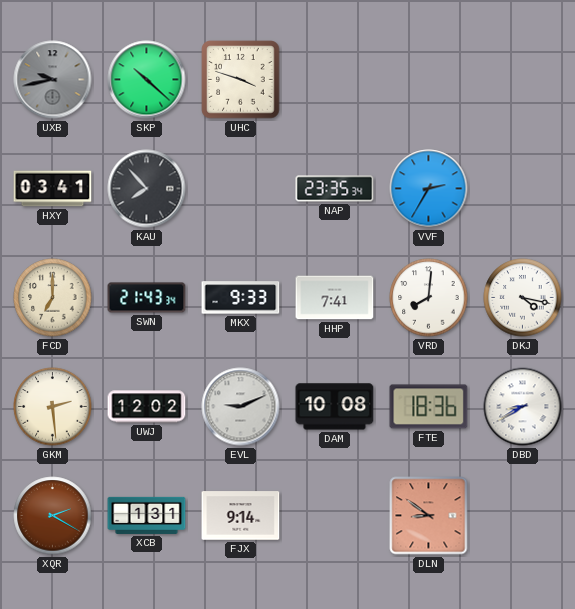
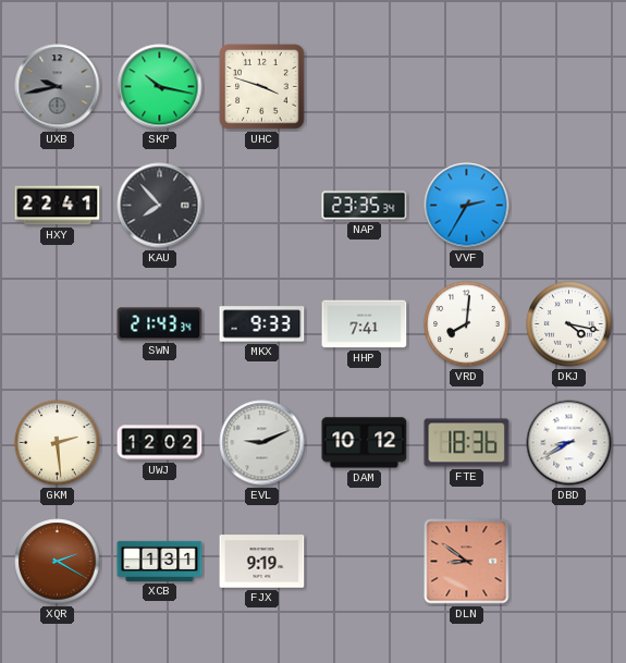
SKP: 10:22 -> 10:17 (160, 87)
HXY: 03:41 -> 22:41 (58, 206)
FCD: 7:00 -> none (53, 298)
DAM: 10:08 -> 10:12 (365, 443)
FJX: 9:14 -> 9:19 (262, 562)
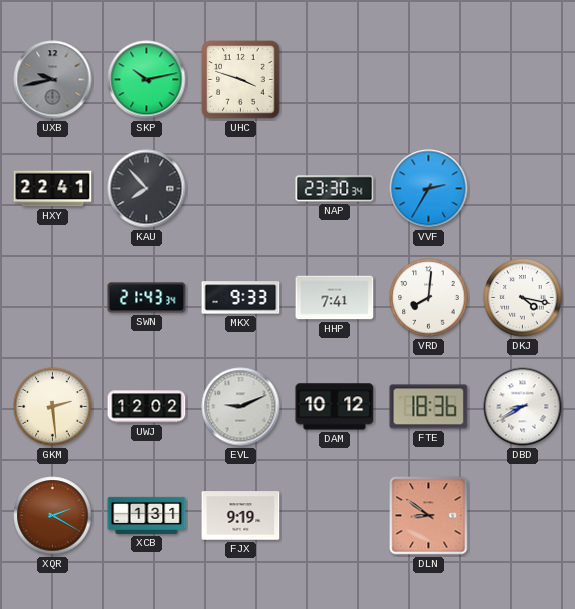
SKP: 10:17 -> 10:13 (147, 80)
NAP: 23:35 -> 23:30 (335, 189)
